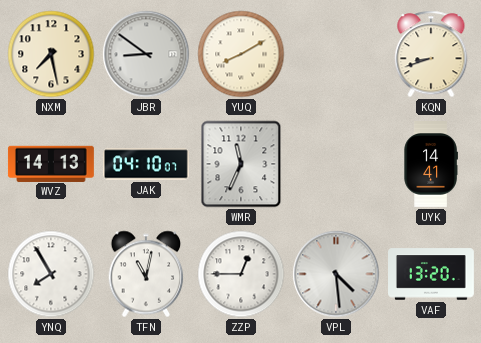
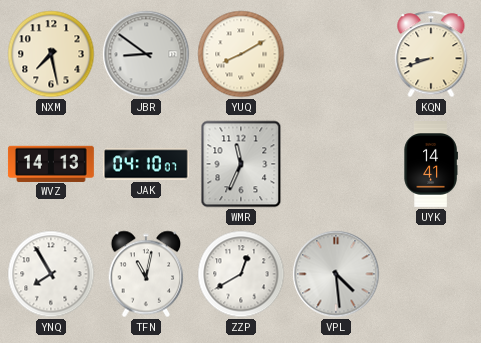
ZZP: 12:45 -> 12:40 (241, 274)
VAF: 13:20 -> none (432, 274)
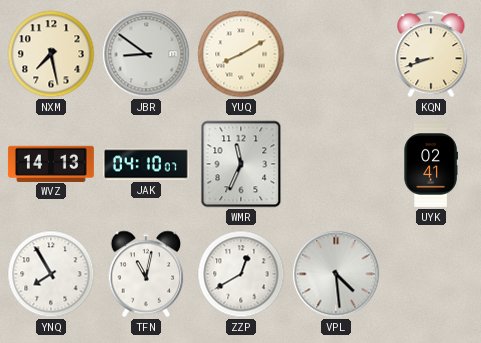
UYK: 14:41 -> 02:41 (431, 165)
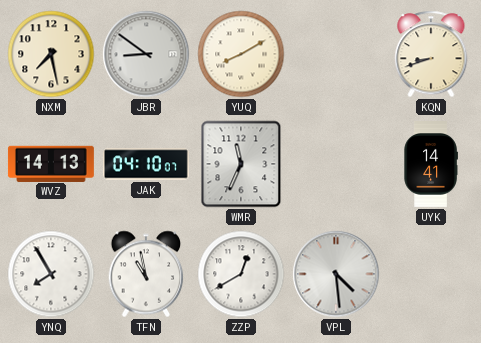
UYK: 02:41 -> 14:41 (431, 165)
TFN: 11:02 -> 10:58 (146, 274)
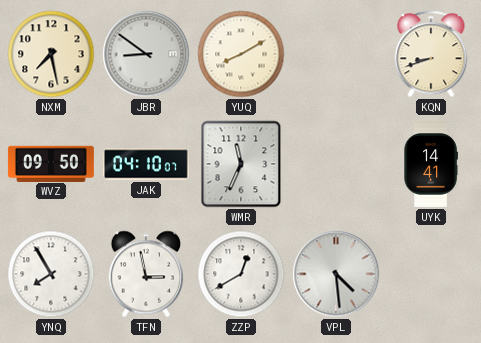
WVZ: 14:13 -> 09:50 (51, 163)
TFN: 10:58 -> 2:58 (146, 274)
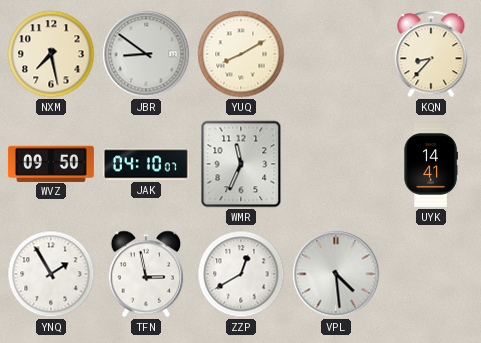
KQN: 8:42 -> 8:37 (431, 54)
YNQ: 7:55 -> 1:55 (51, 274)
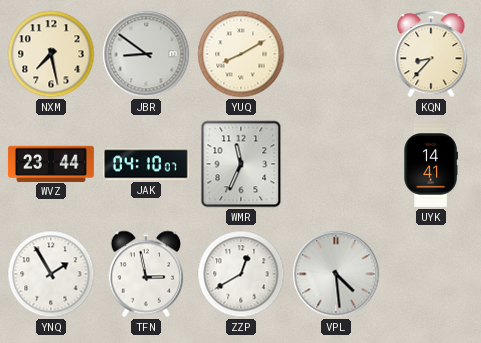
WVZ: 09:50 -> 23:44 (51, 163)
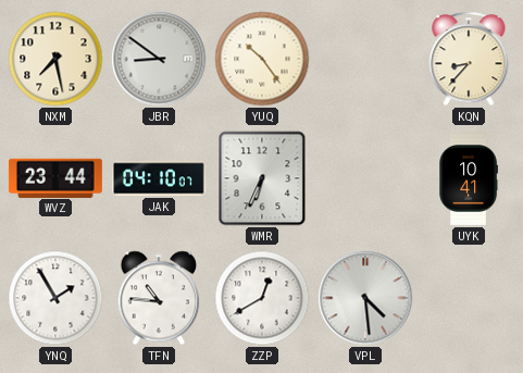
YUQ: 8:10 -> 10:24 (262, 59)
WMR: 11:34 -> 6:34 (262, 178)
UYK: 14:41 -> 10:41 (469, 179)
TFN: 2:58 -> 10:46 (159, 298)
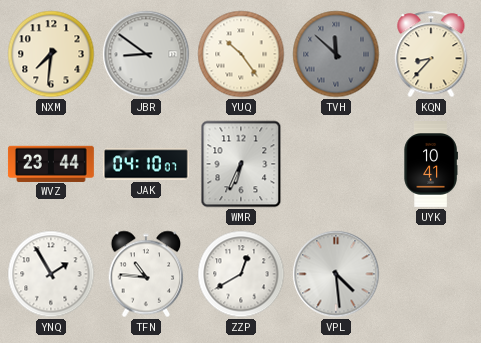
NXM: 7:28 -> 7:31 (51, 54)
TVH: none -> 11:52 (336, 54)
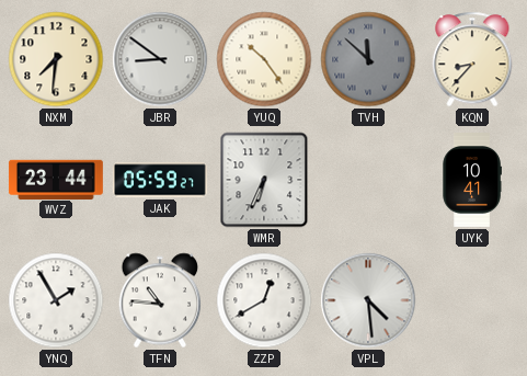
JAK: 04:10 -> 05:59 (160, 180)
